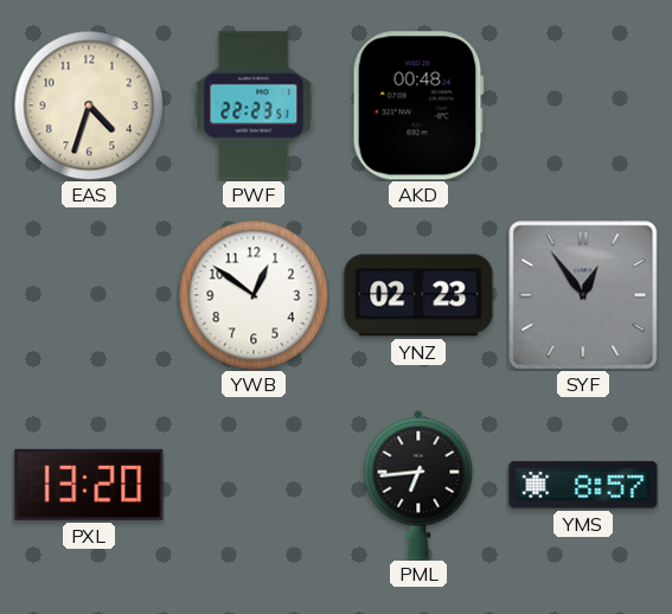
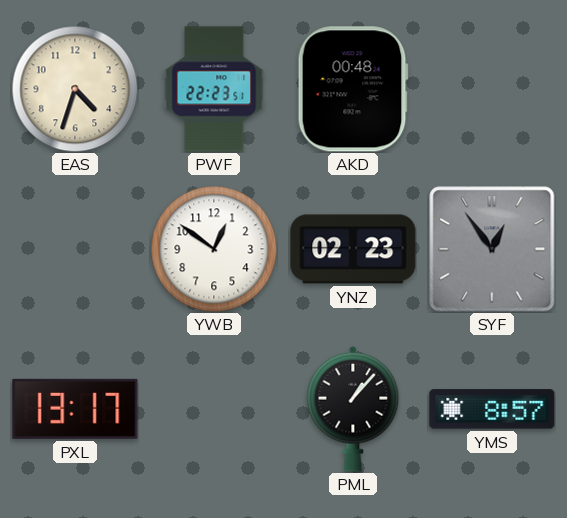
PXL: 13:20 -> 13:17 (75, 409)
PML: 6:44 -> 1:07 (353, 409)
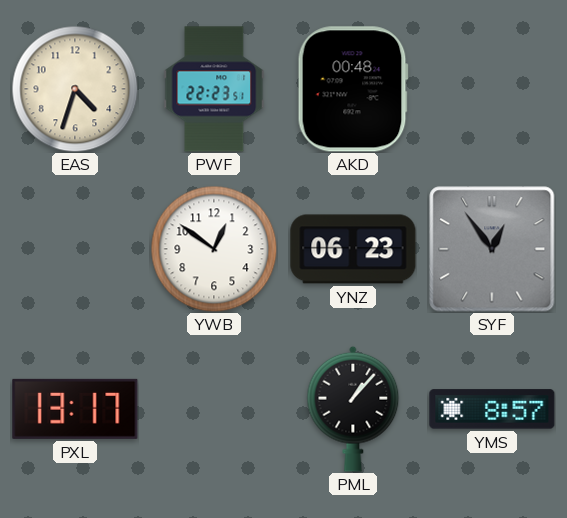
YNZ: 02:23 -> 06:23 (353, 249)
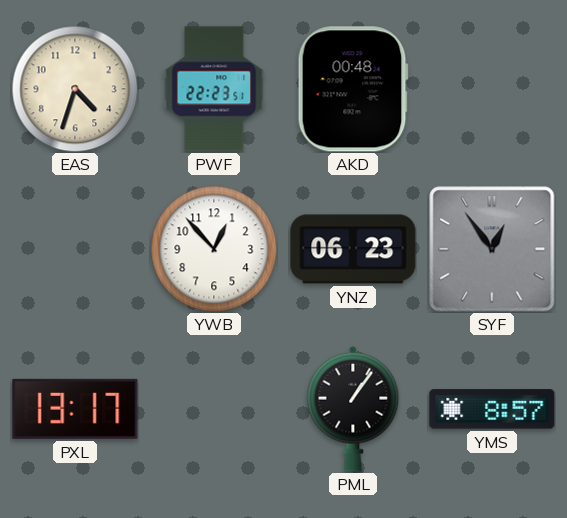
YWB: 12:51 -> 12:53 (214, 249)
PML: 1:07 -> 1:06 (353, 409)
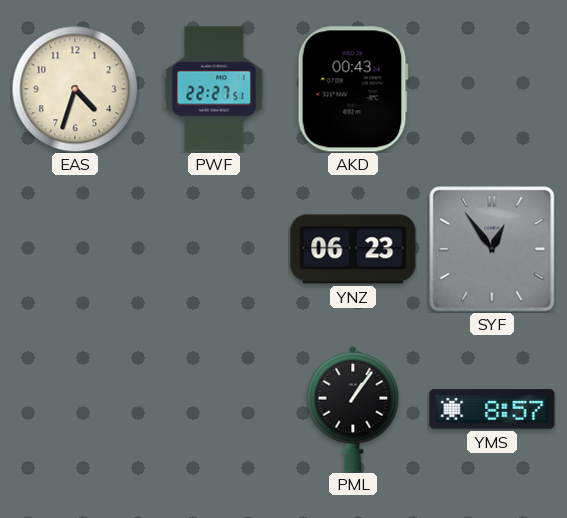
PWF: 22:23 -> 22:27 (214, 89)
AKD: 00:48 -> 00:43 (353, 89)
YWB: 12:53 -> none (214, 249)
PXL: 13:17 -> none (75, 409)
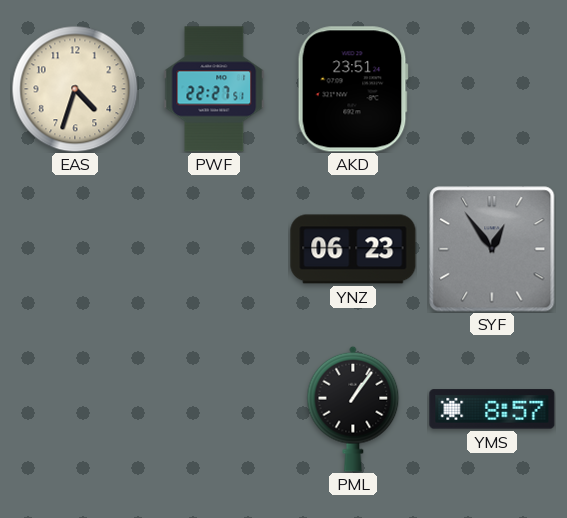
AKD: 00:43 -> 23:51 (353, 89)
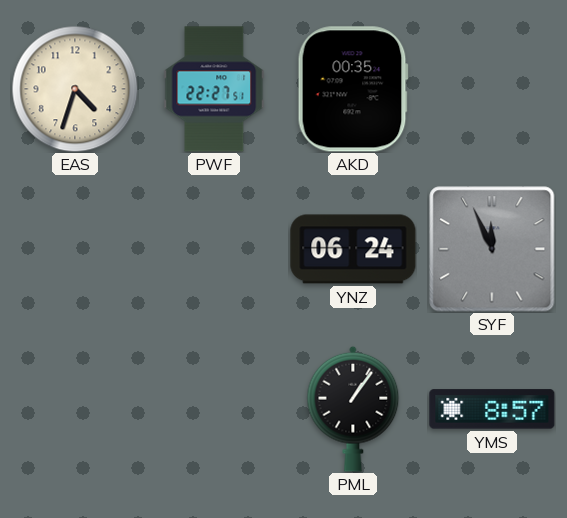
AKD: 23:51 -> 00:35 (353, 89)
YNZ: 06:23 -> 06:24 (353, 249)
SYF: 12:54 -> 11:56 (492, 249)
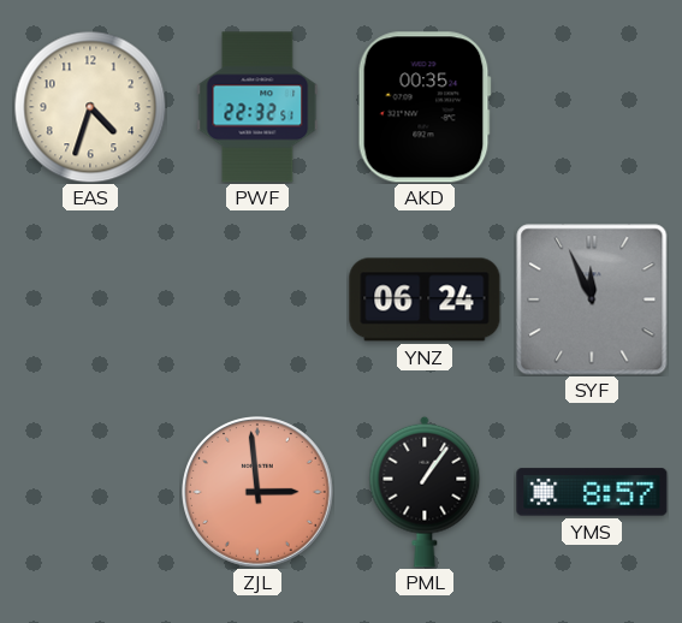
PWF: 22:27 -> 22:32 (257, 107)
ZJL: none -> 2:59 (259, 493)
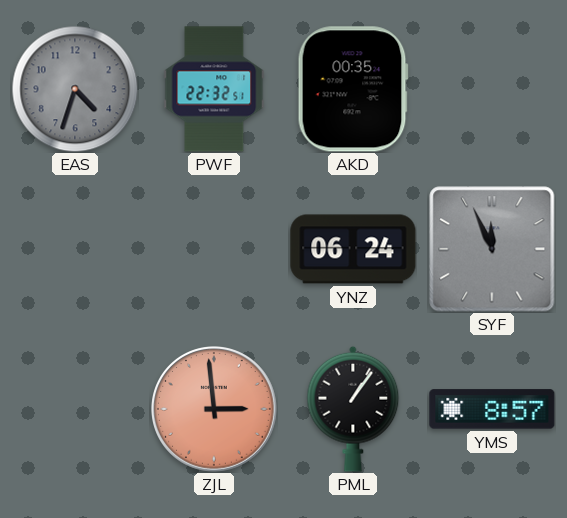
EAS dial: cream -> grey (75, 89)
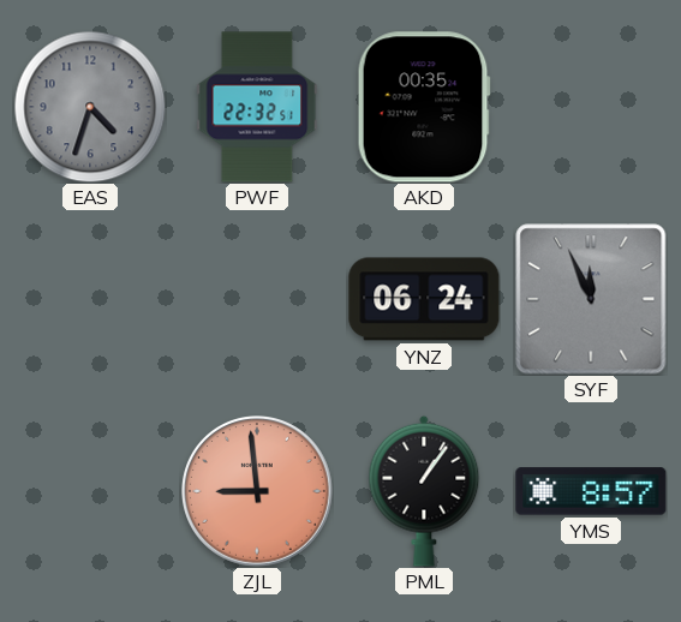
ZJL: 2:59 -> 8:59 (258, 492)
